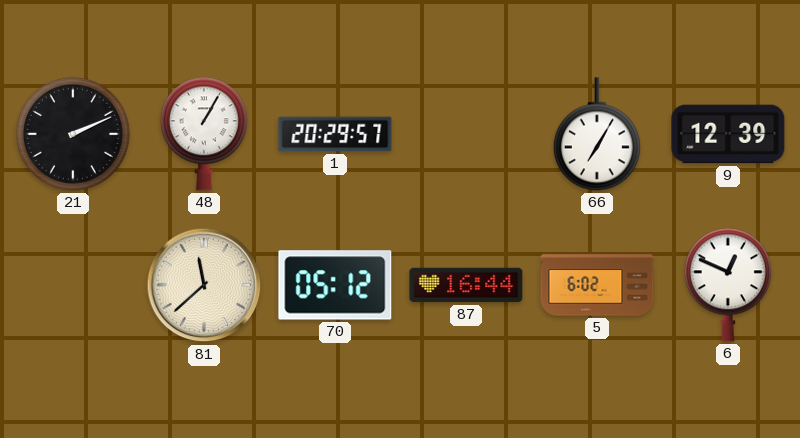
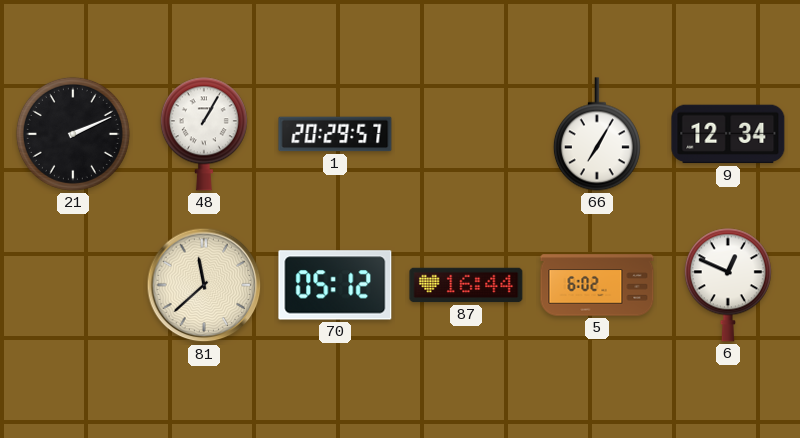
9: 12:39 -> 12:34 (728, 134)
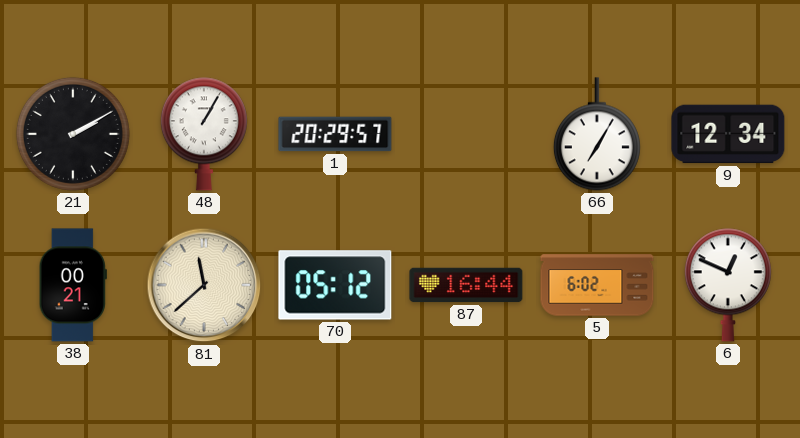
21: 2:11 -> 2:10 (73, 134)
38: none -> 00:21 (73, 285)
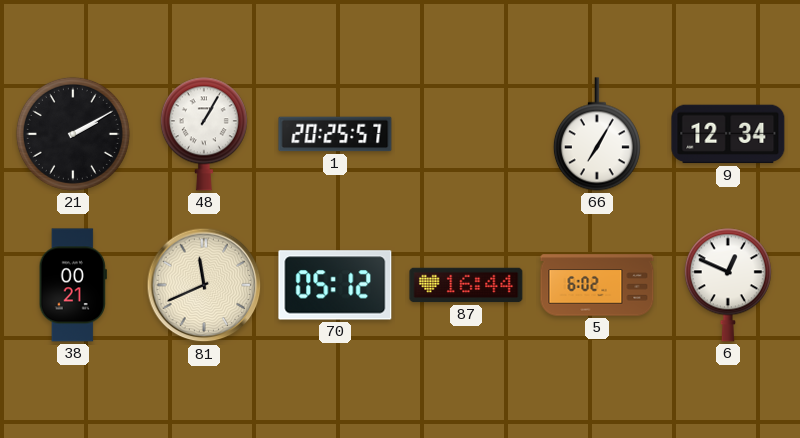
1: 20:29 -> 20:25 (335, 134)
81: 11:38 -> 11:41 (204, 285)
